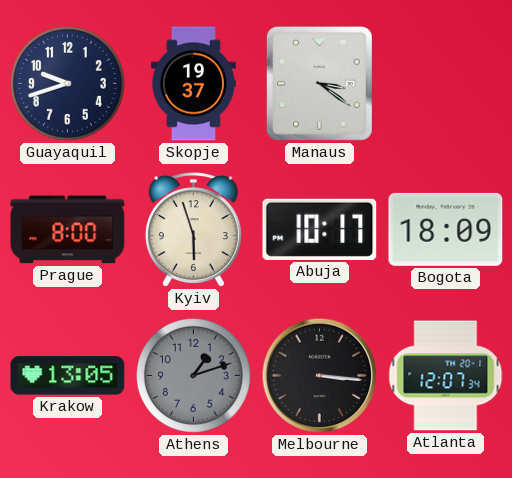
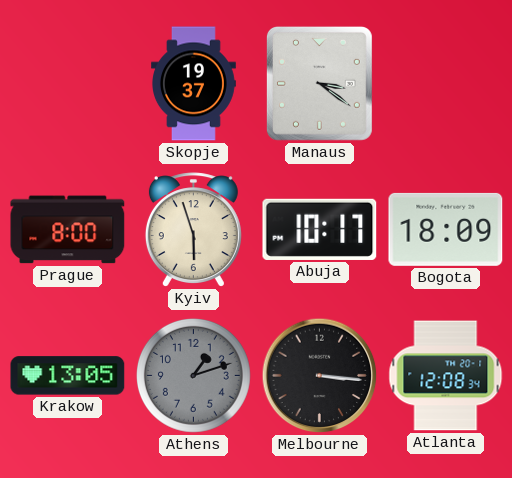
Guayaquil: 9:42 -> none (67, 83)
Atlanta: 12:07 -> 12:08 (446, 376)
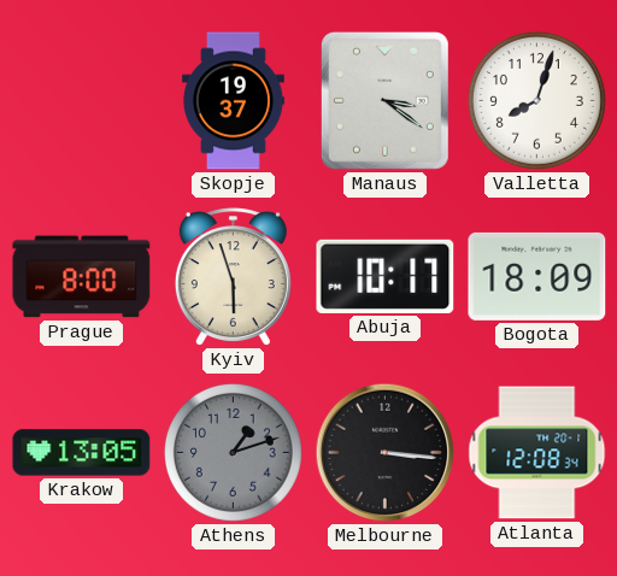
Valletta: none -> 8:03 (536, 100)
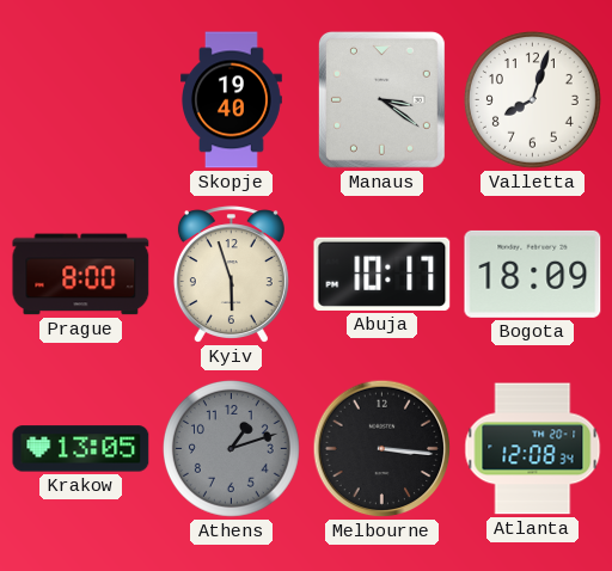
Skopje: 19:37 -> 19:40 (232, 100)
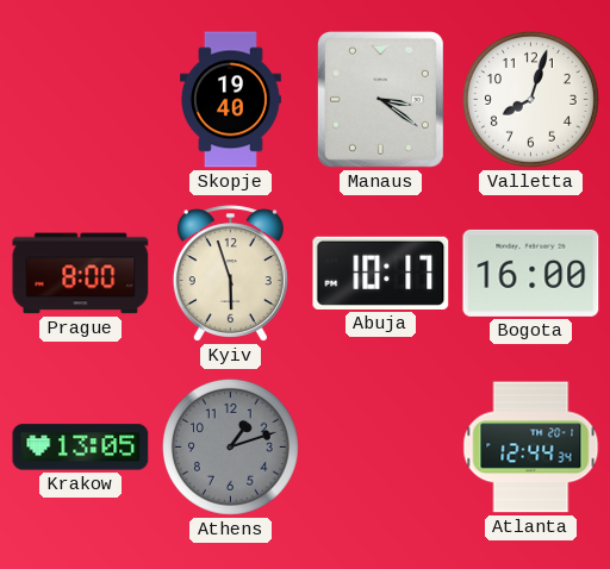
Bogota: 18:09 -> 16:00 (531, 273)
Melbourne: 3:16 -> none (382, 449)
Atlanta: 12:08 -> 12:44 (531, 448)
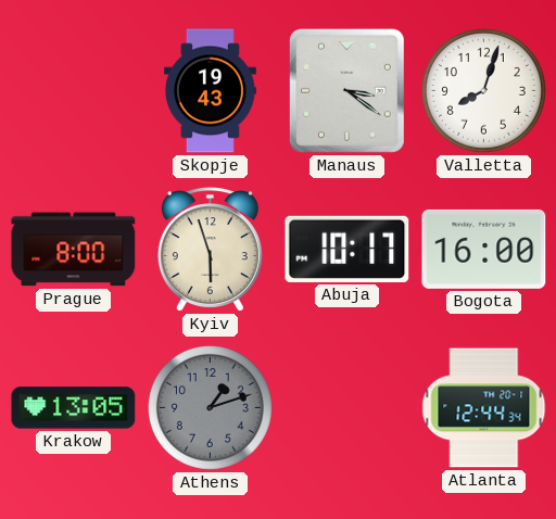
Skopje: 19:40 -> 19:43 (211, 91)
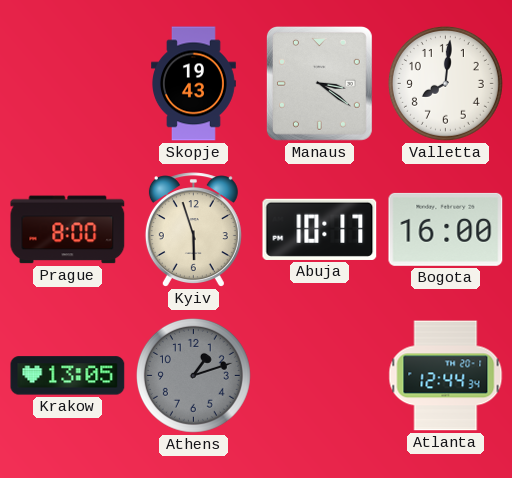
Valletta: 8:03 -> 8:01 (445, 83)
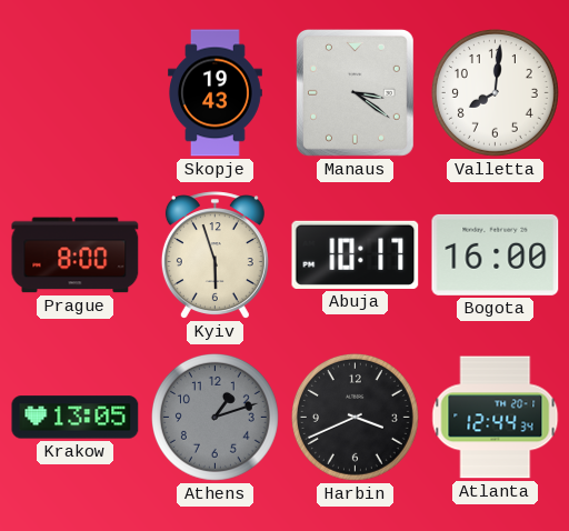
Harbin: none -> 3:41 (355, 417)
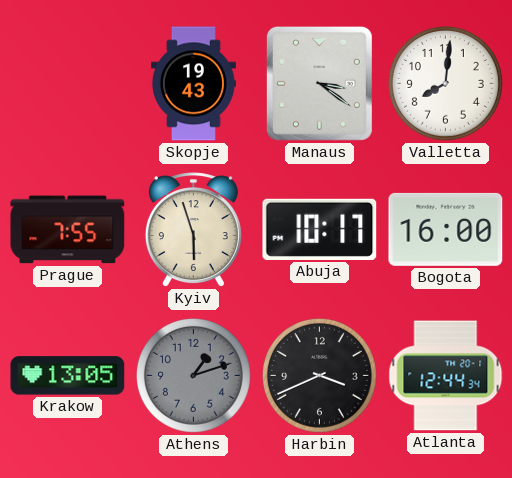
Prague: 8:00 -> 7:55 (68, 230)
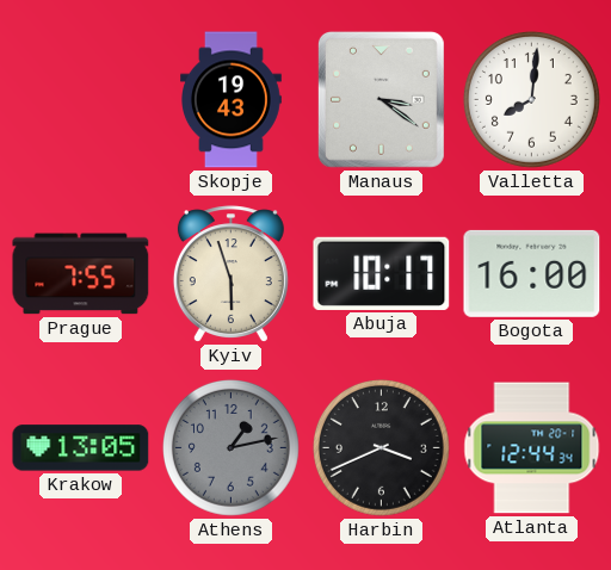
Athens: 1:12 -> 1:13 (230, 447)
